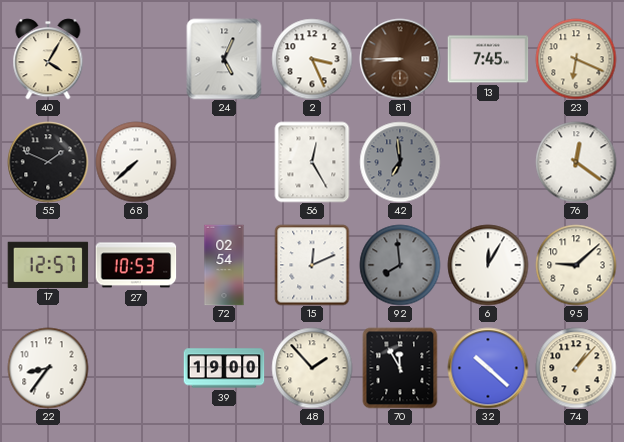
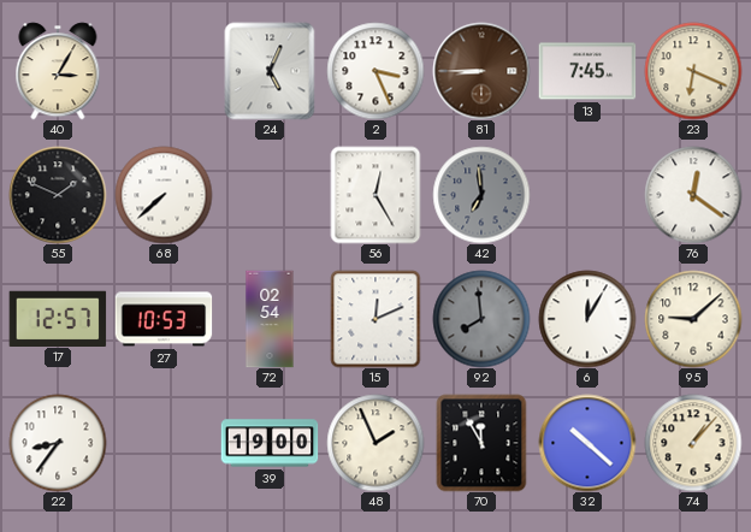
40: 4:05 -> 3:05 (58, 71)
48: 1:53 -> 1:56 (375, 443)
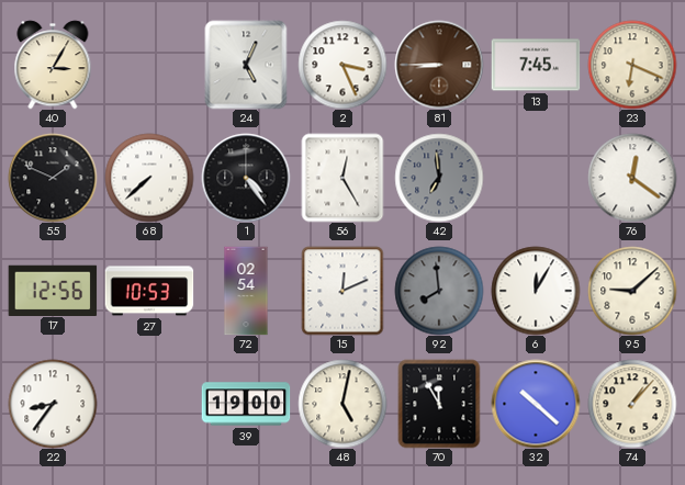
1: none -> 4:24 (246, 178)
17: 12:57 -> 12:56 (53, 290)
48: 1:56 -> 5:02 (343, 404)
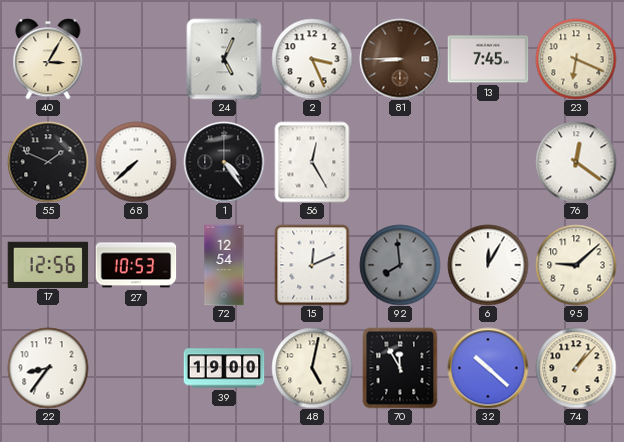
42: 6:59 -> none (439, 178)
72: 02:54 -> 12:54 (224, 265)
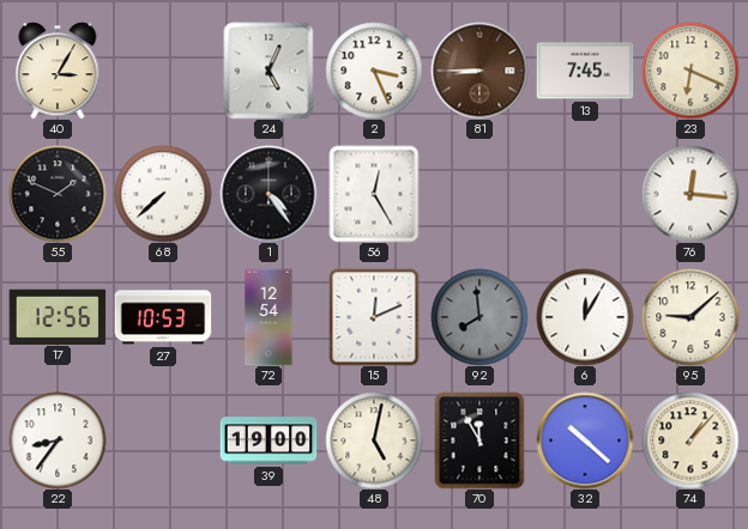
76: 12:21 -> 12:16 (690, 194)
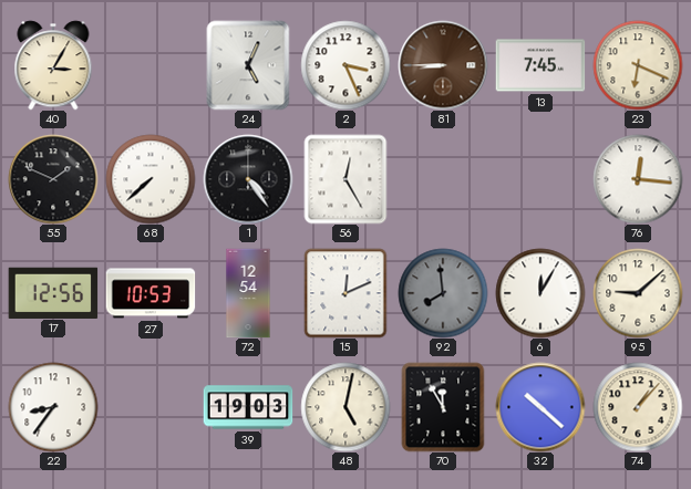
39: 19:00 -> 19:03 (248, 407)
